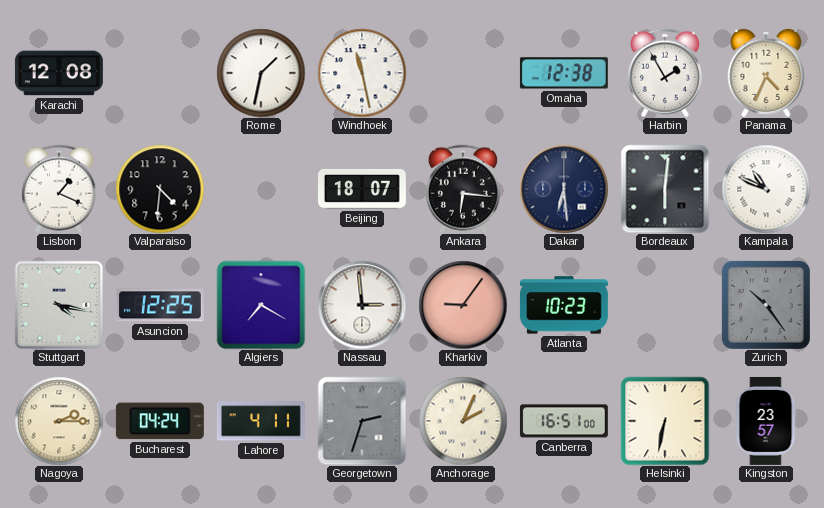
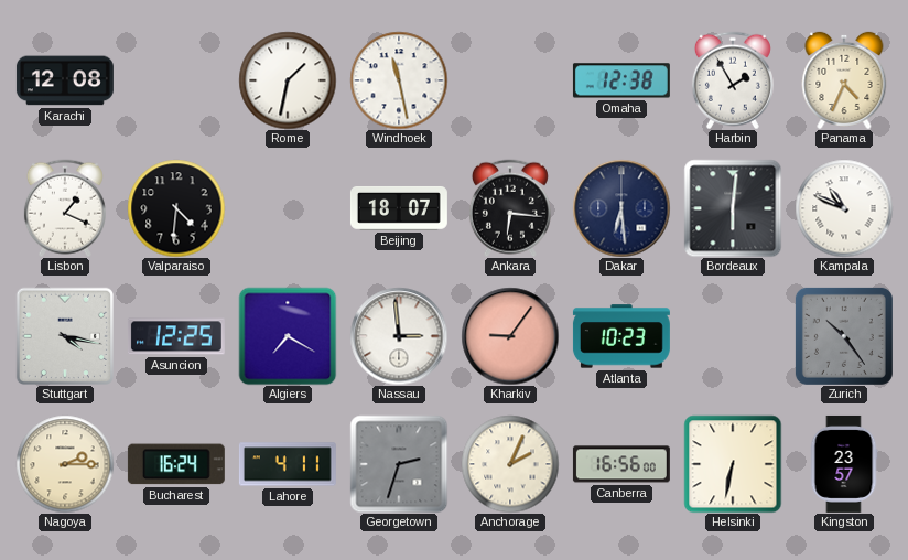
Bucharest: 04:24 -> 16:24 (176, 464)
Canberra: 16:51 -> 16:56 (621, 464)
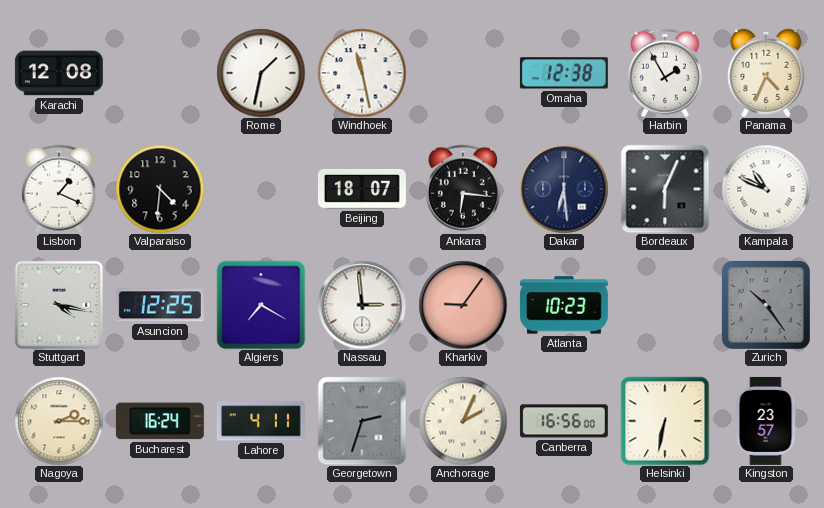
Bordeaux: 6:01 -> 6:04 (665, 189)
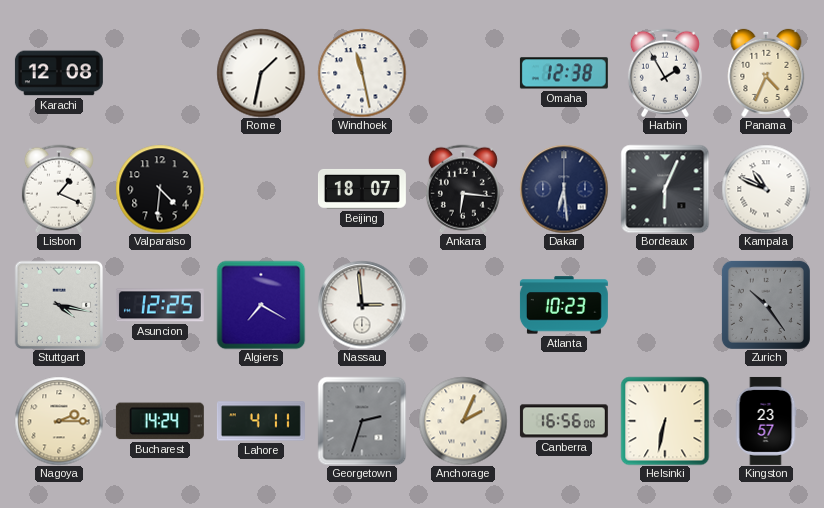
Kharkiv: 9:06 -> none (463, 305)
Bucharest: 16:24 -> 14:24 (160, 421)
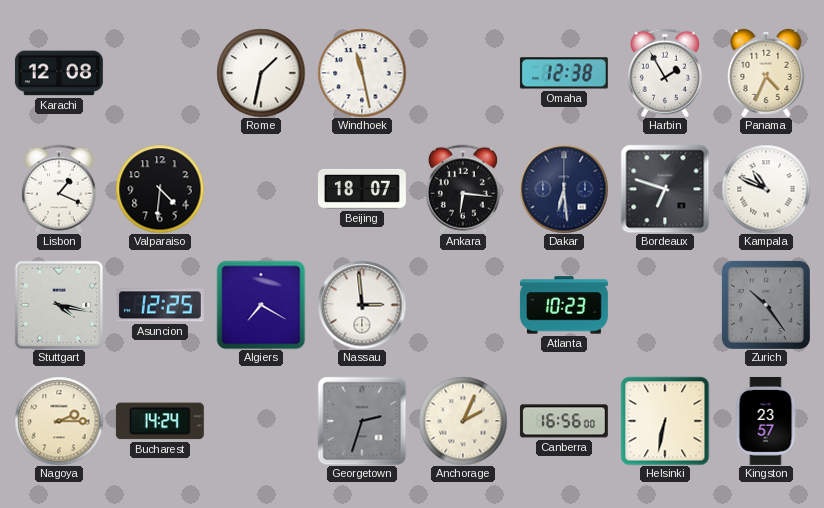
Bordeaux: 6:04 -> 6:48 (665, 189)
Lahore: 4:11 -> none (261, 421)
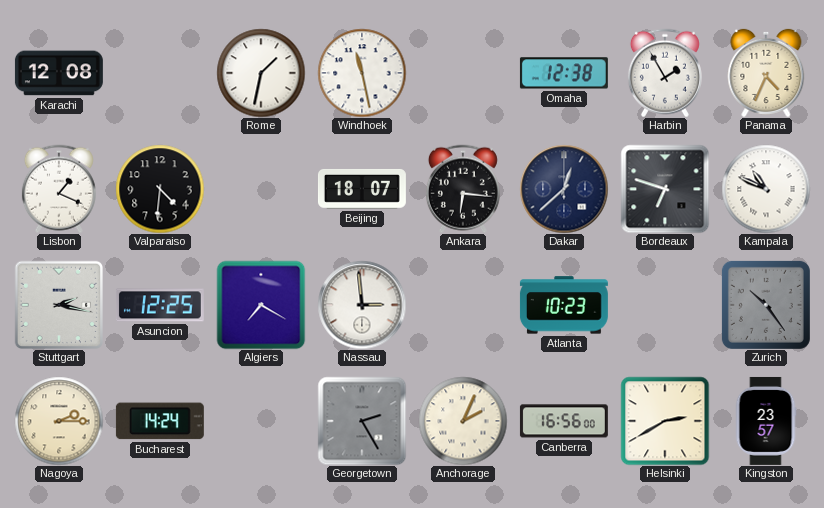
Dakar: 6:29 -> 12:38 (564, 189)
Stuttgart: 4:17 -> 2:17 (58, 304)
Georgetown: 2:33 -> 2:25 (362, 421)
Helsinki: 6:32 -> 2:40 (665, 421)
